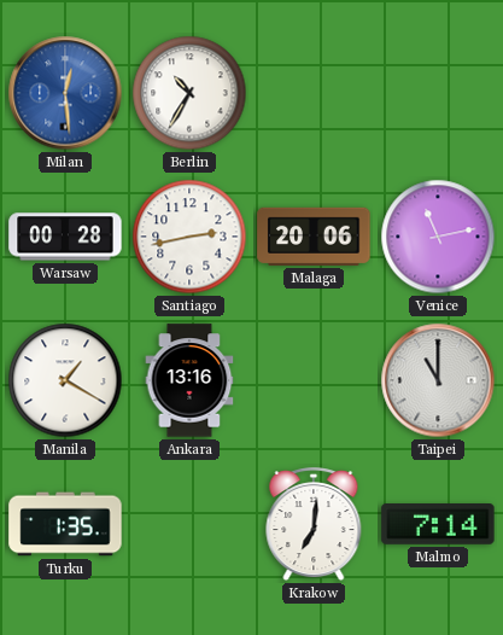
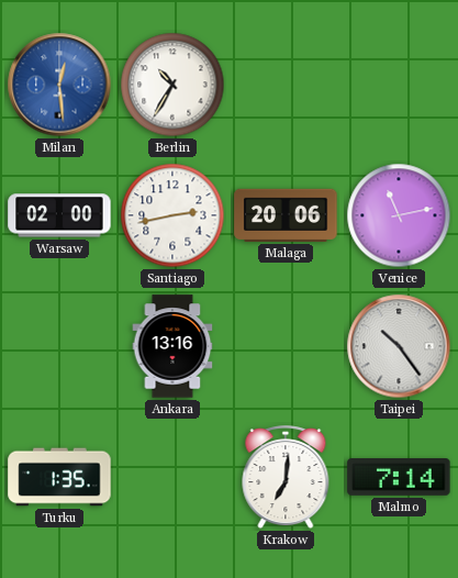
Warsaw: 00:28 -> 02:00 (59, 215)
Manila: 1:20 -> none (65, 380)
Taipei: 11:00 -> 10:24 (399, 346)
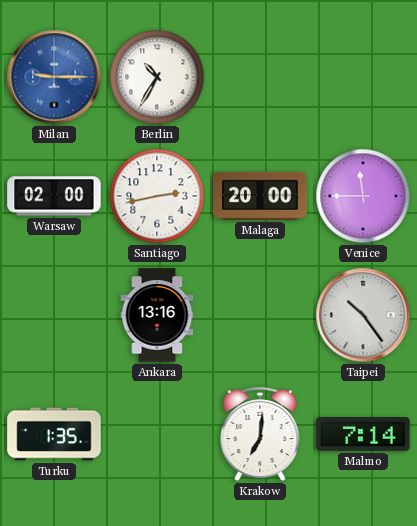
Milan: 12:29 -> 9:15 (54, 77)
Malaga: 20:06 -> 20:00 (260, 196)
Venice: 11:13 -> 11:45 (363, 196)
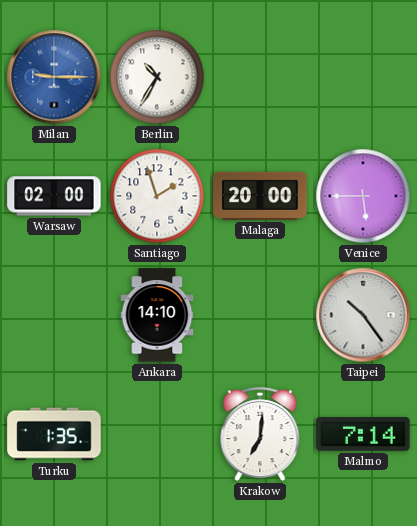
Santiago: 2:43 -> 1:57 (157, 196)
Venice: 11:45 -> 5:45 (363, 196)
Ankara: 13:16 -> 14:10 (157, 315)
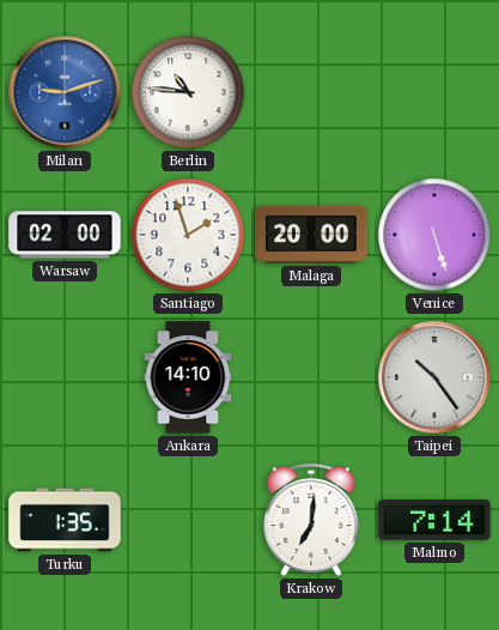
Milan: 9:15 -> 9:12 (65, 92)
Berlin: 10:35 -> 10:46 (188, 92)
Venice: 5:45 -> 5:27 (434, 235)
